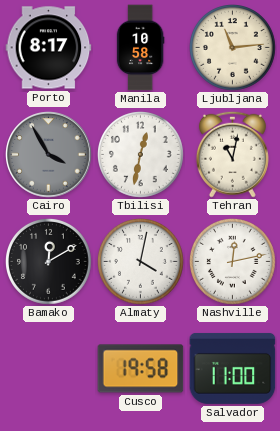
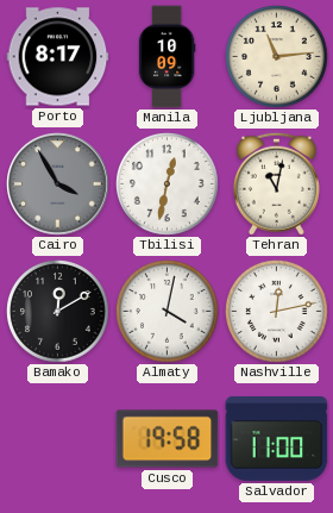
Manila: 10:58 -> 10:09 (166, 57)
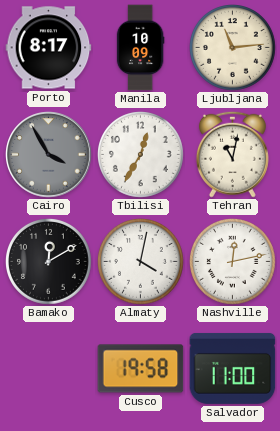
Tbilisi: 12:32 -> 12:35 (141, 155)
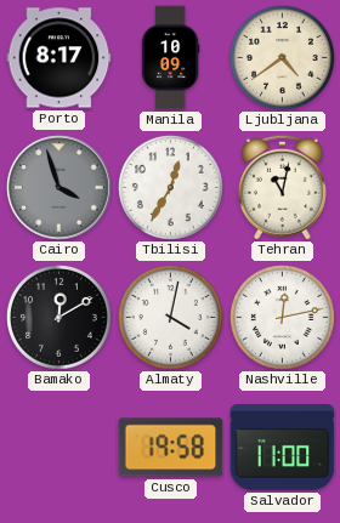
Ljubljana: 11:14 -> 4:39 (283, 58)
Cairo: 3:55 -> 3:57 (59, 188)
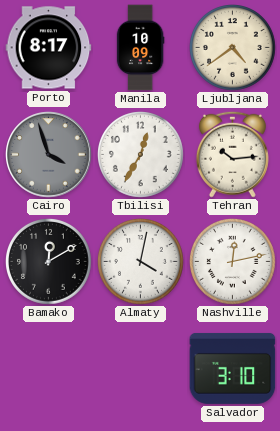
Tehran: 11:02 -> 10:14 (232, 154)
Cusco: 19:58 -> none (171, 448)
Salvador: 11:00 -> 3:10 (233, 368)
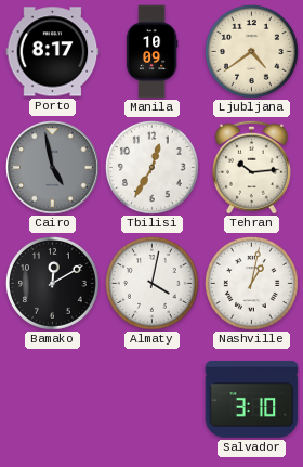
Cairo: 3:57 -> 4:58 (53, 168)
Nashville: 12:13 -> 1:02 (252, 284)
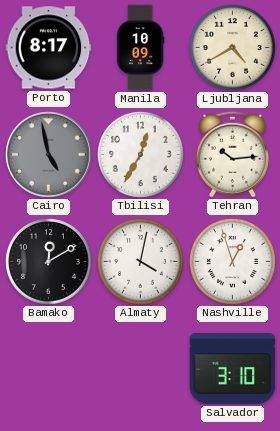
Ljubljana: 4:39 -> 4:40 (233, 48)
Nashville: 1:02 -> 12:57 (233, 262)
